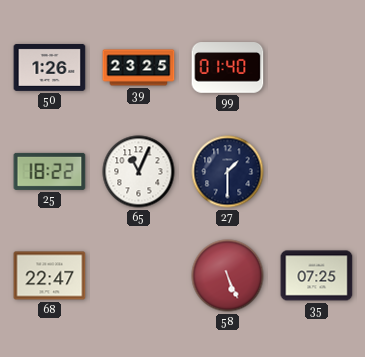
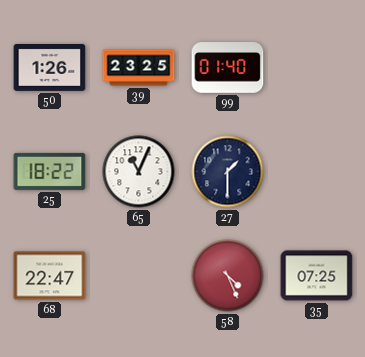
58: 5:26 -> 4:26 (228, 276)
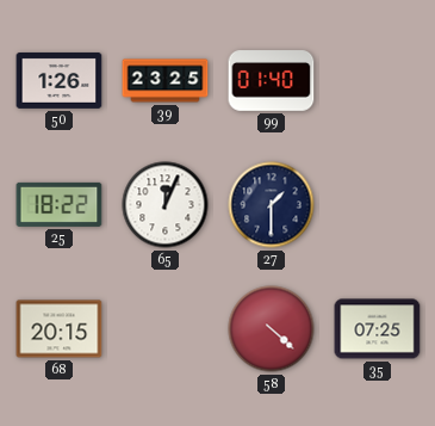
65: 11:04 -> 12:04 (166, 205)
68: 22:47 -> 20:15 (60, 329)
58: 4:26 -> 4:22 (272, 329)
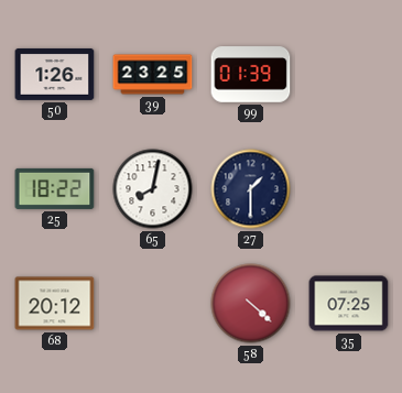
99: 01:40 -> 01:39 (251, 75)
65: 12:04 -> 8:02 (153, 189)
68: 20:15 -> 20:12 (55, 304)
